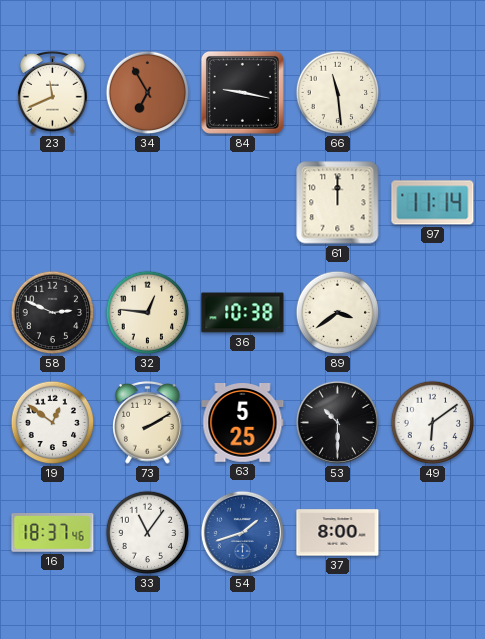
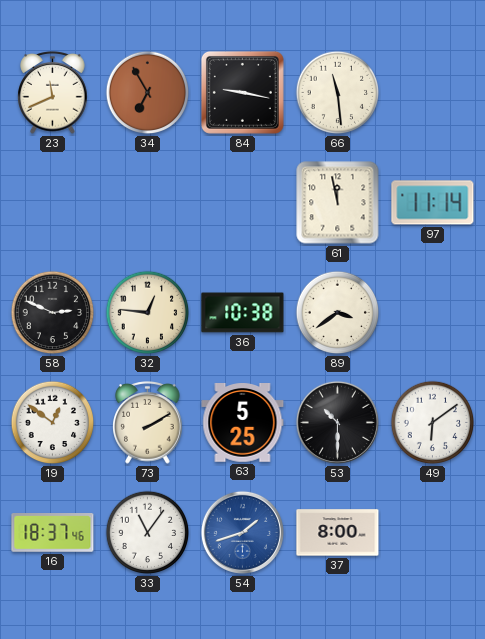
61: 12:00 -> 11:58 (338, 203)
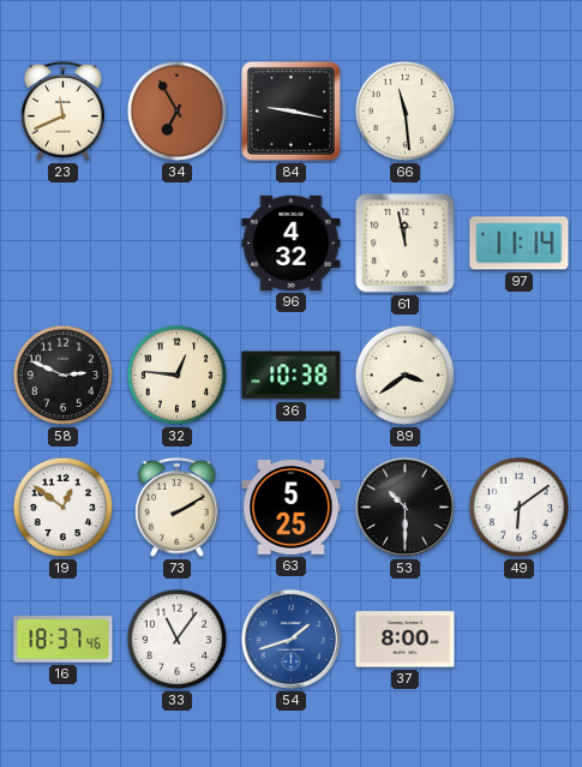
96: none -> 4:32 (292, 242)
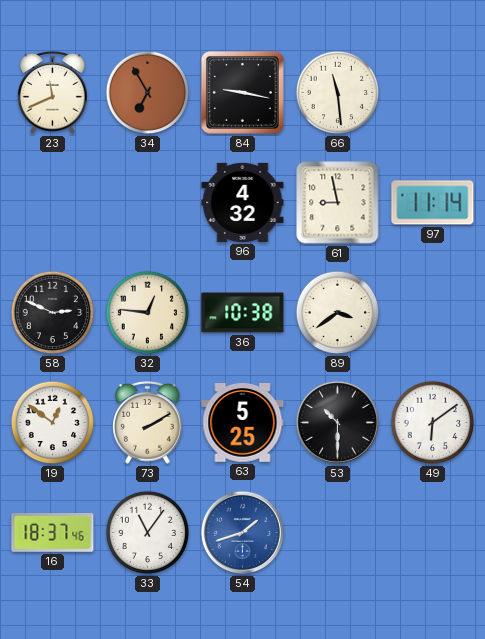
61: 11:58 -> 8:58 (338, 203)
37: 8:00 -> none (406, 640)
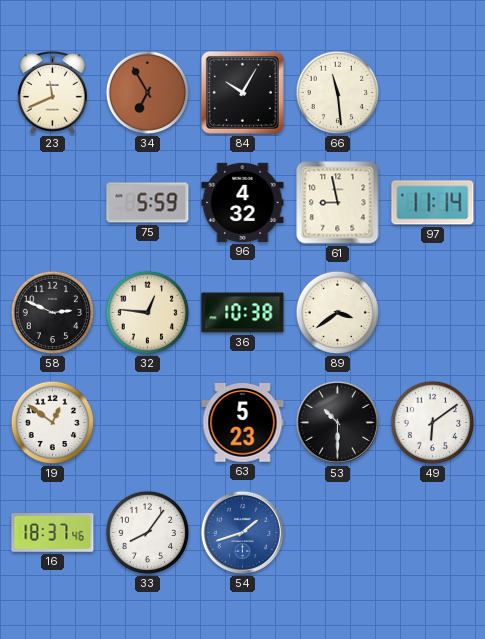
84: 9:17 -> 10:05 (242, 92)
75: none -> 5:59 (148, 203)
73: 2:10 -> none (148, 423)
63: 5:25 -> 5:23 (243, 423)
33: 11:06 -> 8:06 (148, 533)
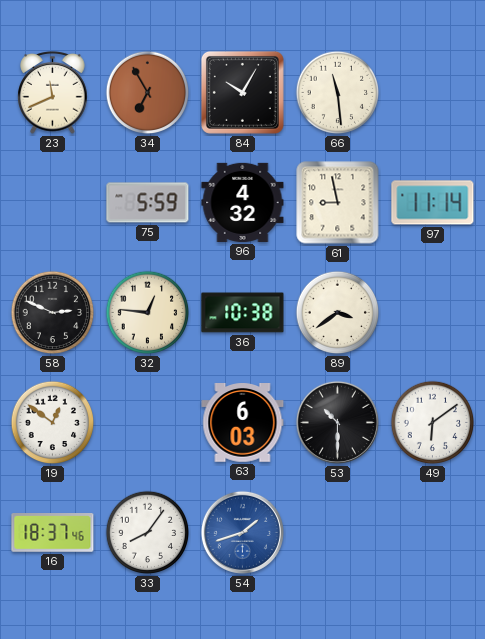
63: 5:23 -> 6:03 (243, 423)
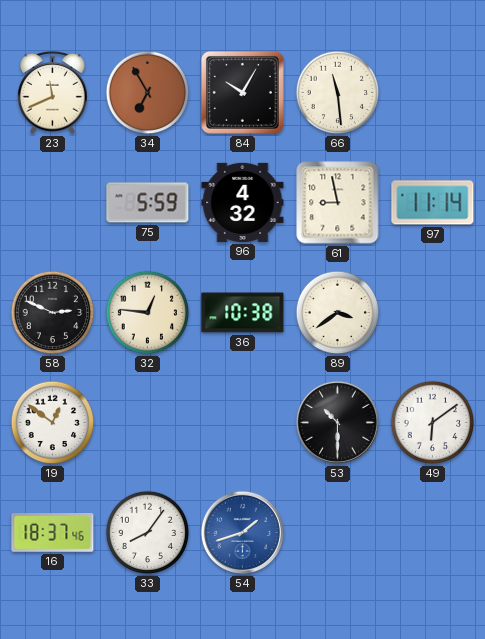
63: 6:03 -> none (243, 423)
